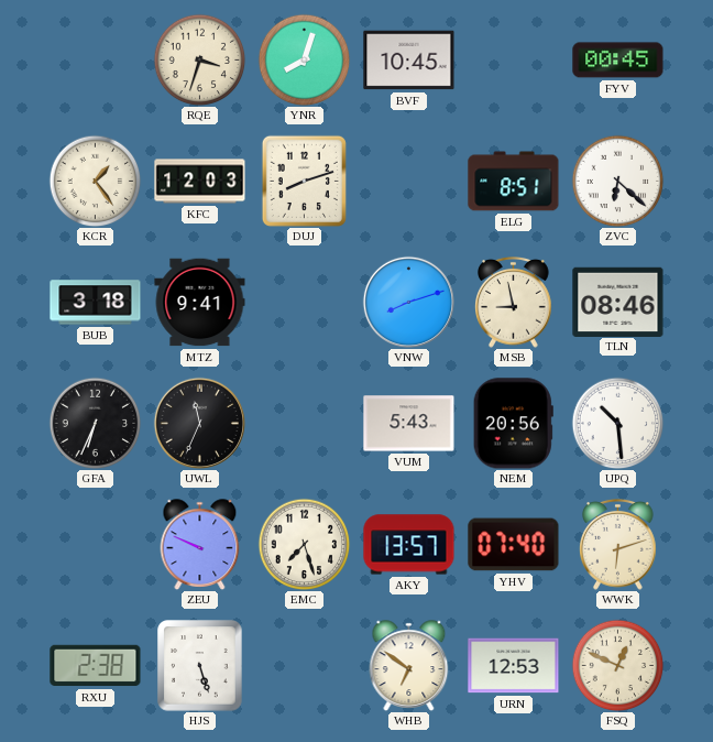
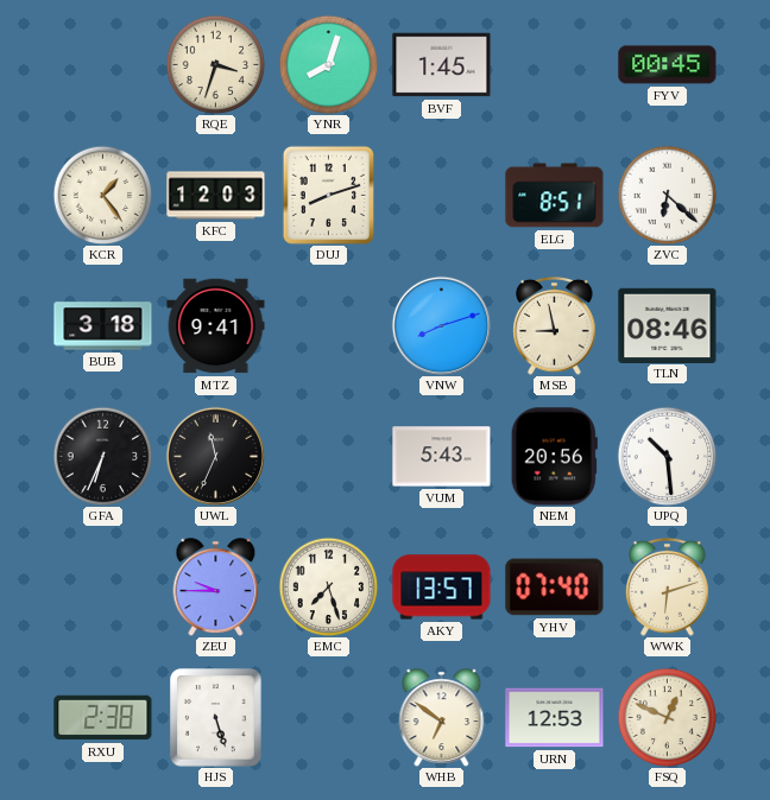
BVF: 10:45 -> 1:45 (442, 65)
ZEU: 9:49 -> 9:45 (216, 588)
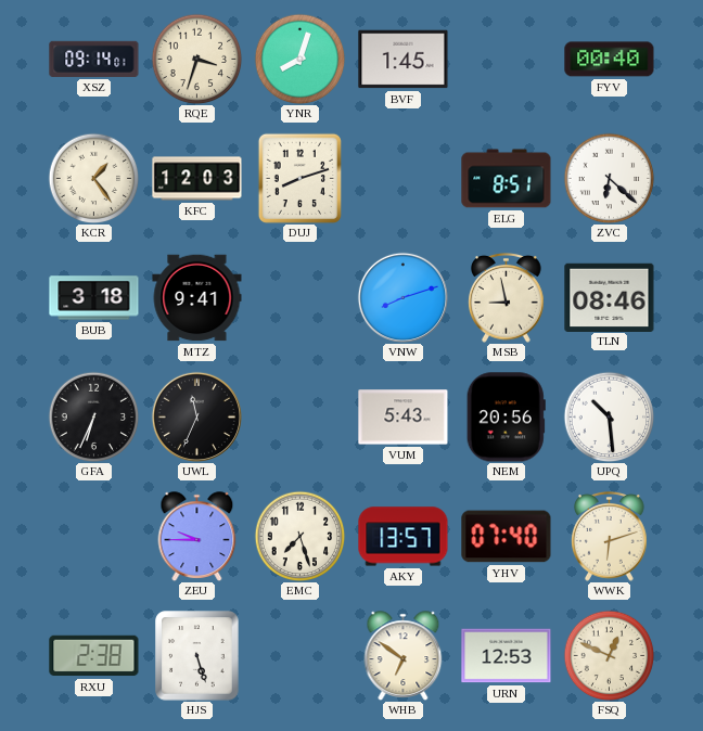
XSZ: none -> 09:14 (94, 59)
FYV: 00:45 -> 00:40 (610, 60)
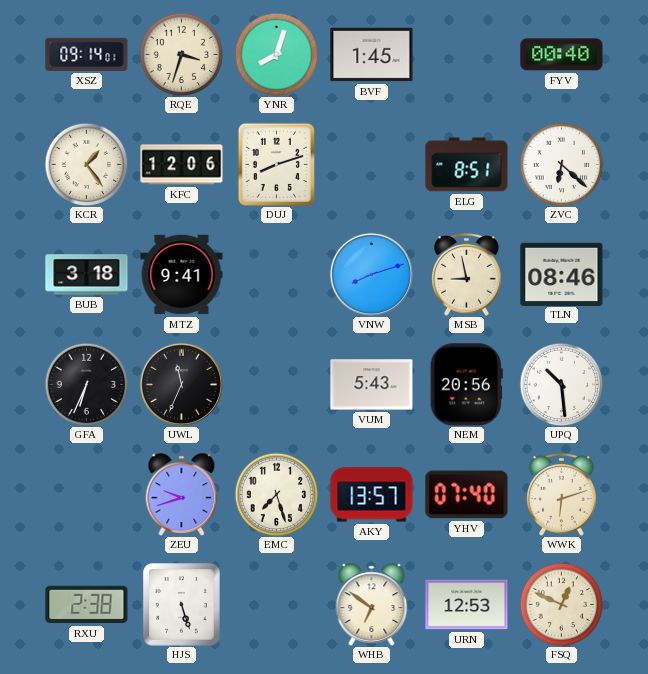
KFC: 12:03 -> 12:06 (182, 165)
ZEU: 9:45 -> 9:42 (182, 495)
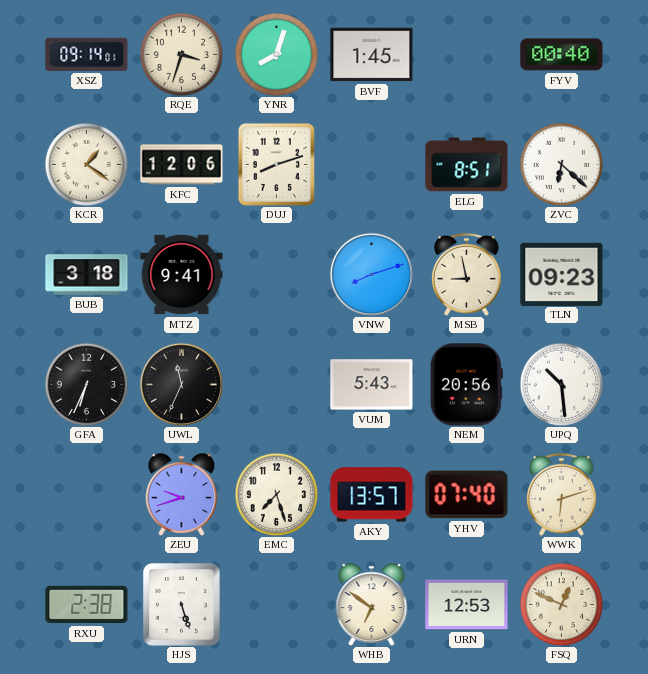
KCR: 1:24 -> 1:21 (86, 164)
TLN: 08:46 -> 09:23 (562, 274)
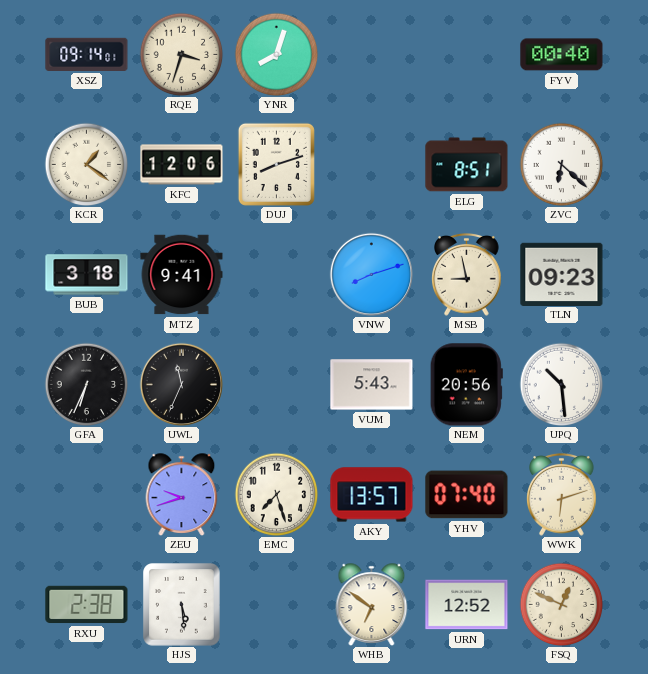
BVF: 1:45 -> none (372, 55)
HJS: 5:27 -> 5:29 (182, 605)
URN: 12:53 -> 12:52 (467, 605)
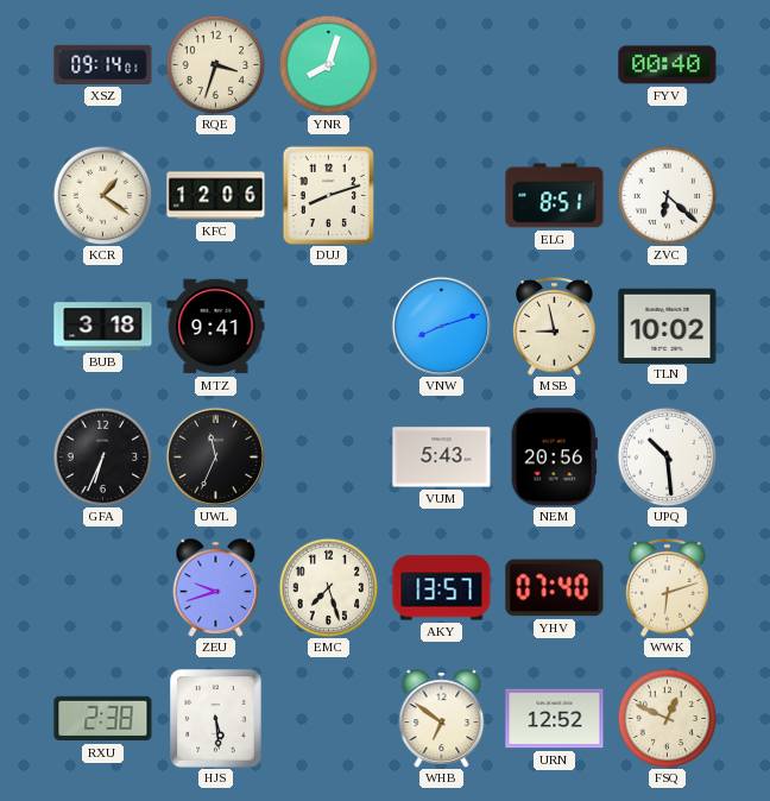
TLN: 09:23 -> 10:02 (668, 326)
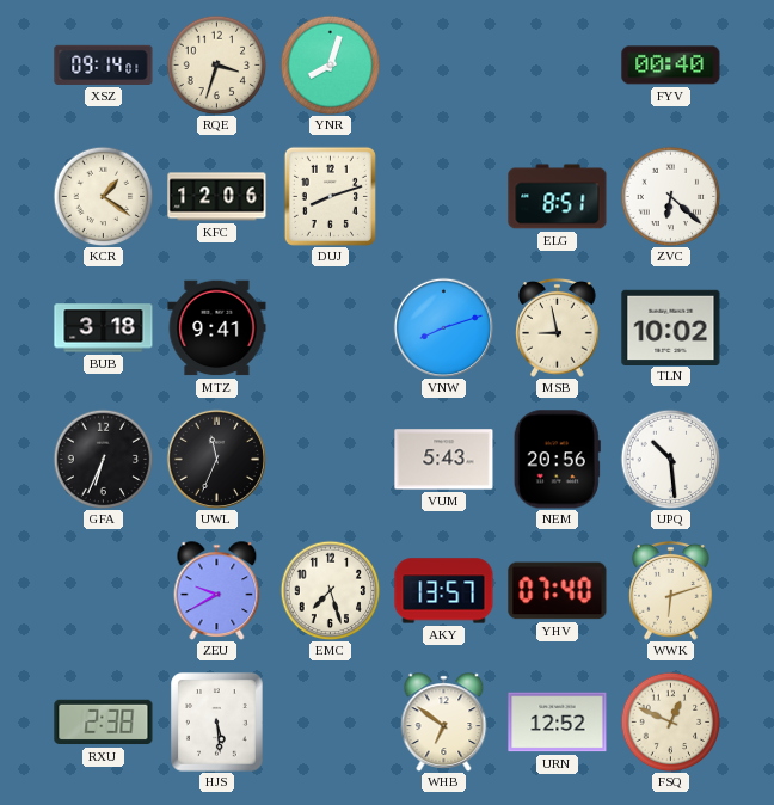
ZEU: 9:42 -> 9:40 (217, 591)
